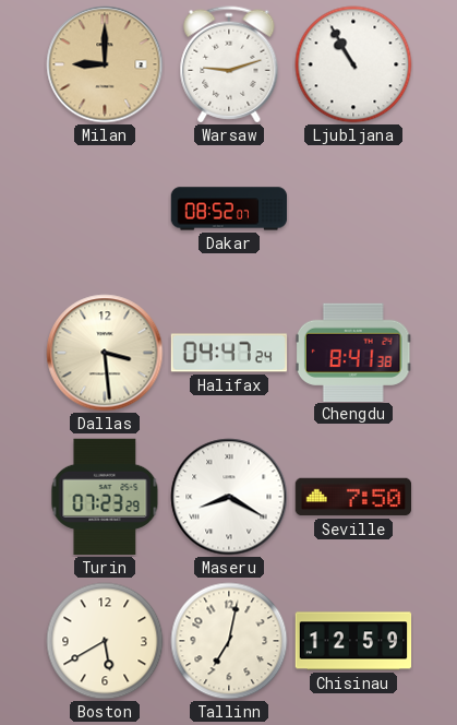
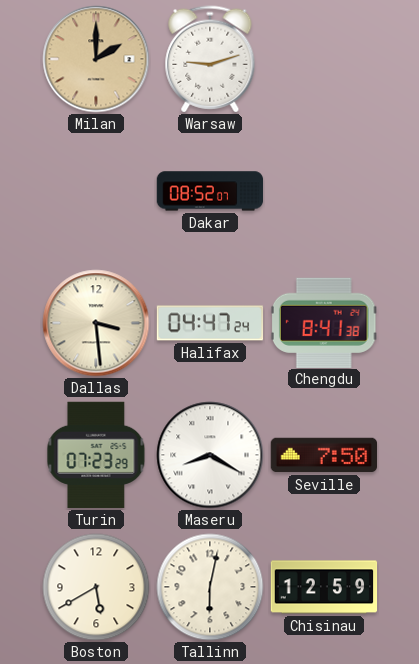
Milan: 9:00 -> 2:00 (96, 59)
Ljubljana: 10:55 -> none (353, 64)
Tallinn: 7:02 -> 6:02 (210, 587)
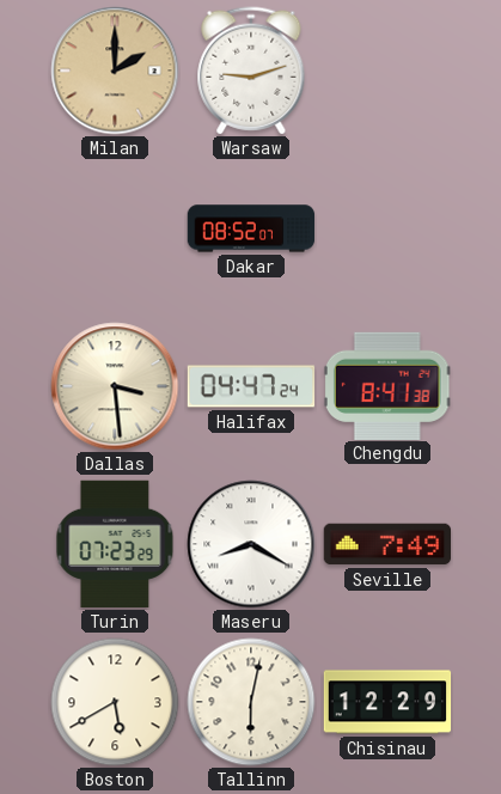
Seville: 7:50 -> 7:49 (387, 544)
Chisinau: 12:59 -> 12:29 (387, 702)
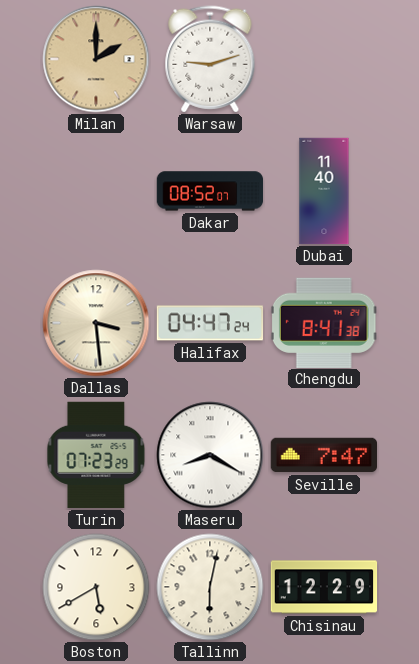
Dubai: none -> 11:40 (324, 191)
Seville: 7:49 -> 7:47 (324, 455)
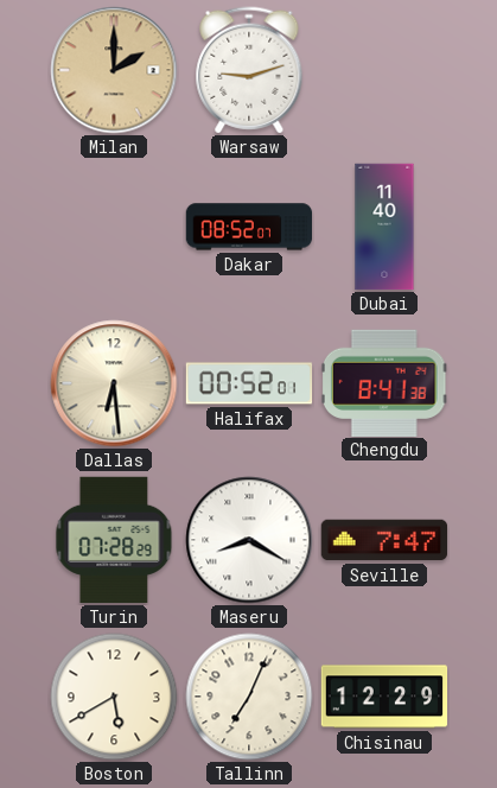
Dallas: 3:29 -> 6:29 (114, 383)
Halifax: 04:47 -> 00:52 (249, 383)
Turin: 07:23 -> 07:28 (114, 540)
Tallinn: 6:02 -> 7:04 (249, 697)
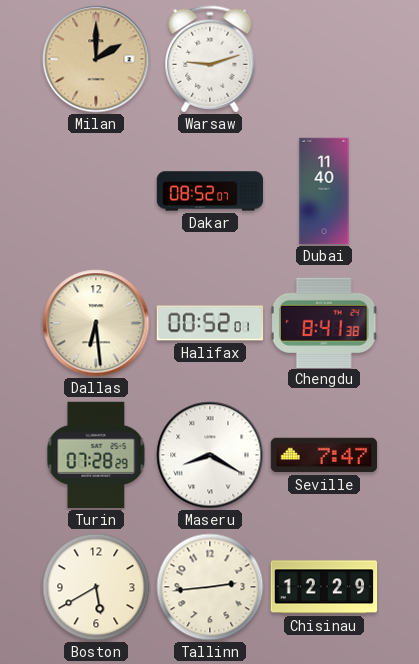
Tallinn: 7:04 -> 2:44 (210, 587)
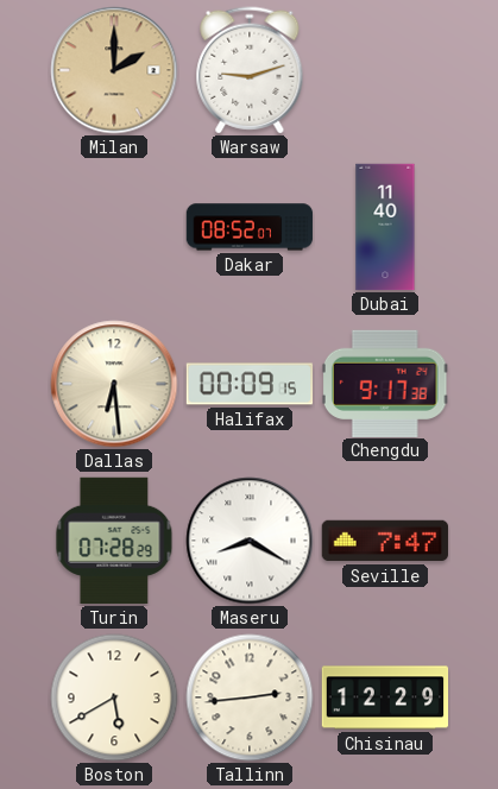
Halifax: 00:52 -> 00:09 (250, 384)
Chengdu: 8:41 -> 9:17 (385, 383)
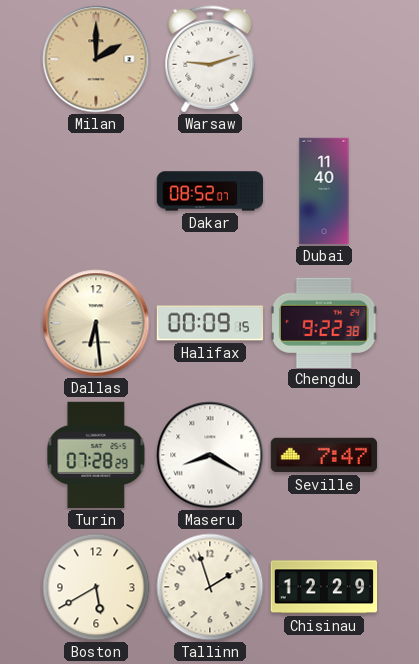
Chengdu: 9:17 -> 9:22 (324, 322)
Tallinn: 2:44 -> 1:57 (210, 587)
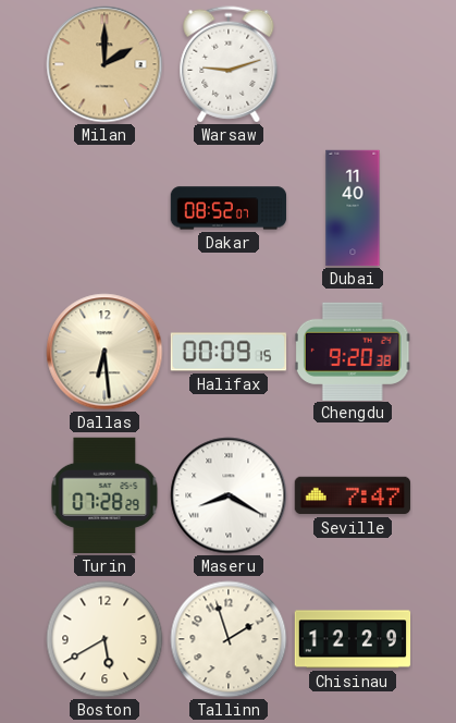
Chengdu: 9:22 -> 9:20 (353, 351)
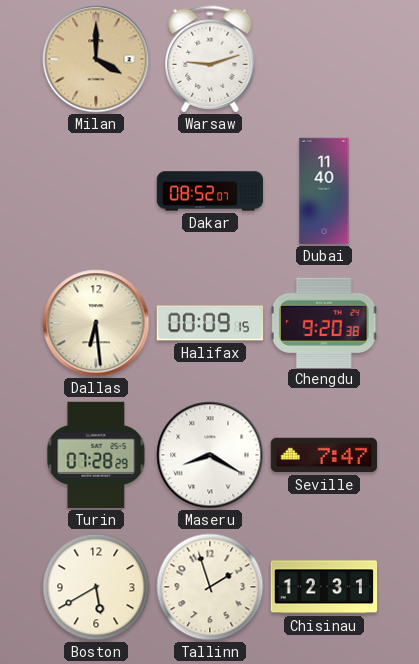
Milan: 2:00 -> 4:00 (96, 59)
Chisinau: 12:29 -> 12:31 (324, 587)
